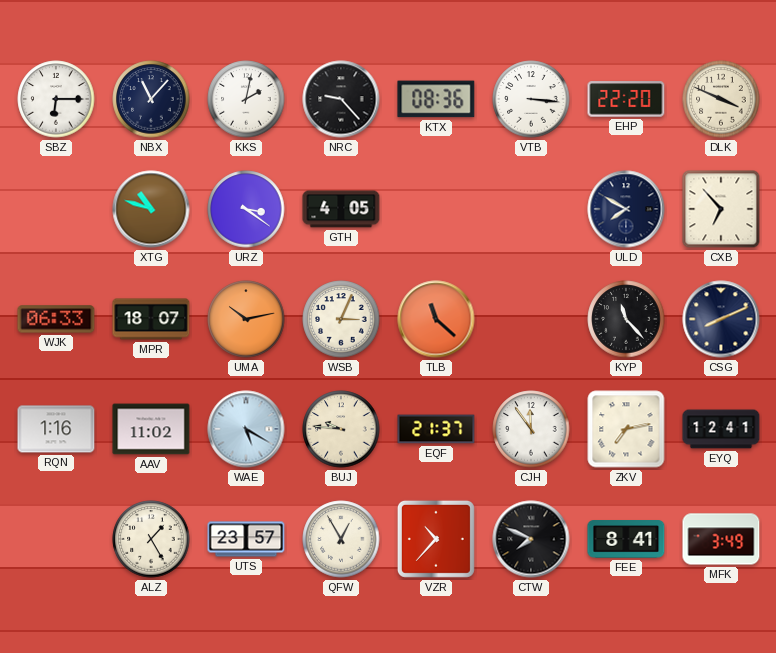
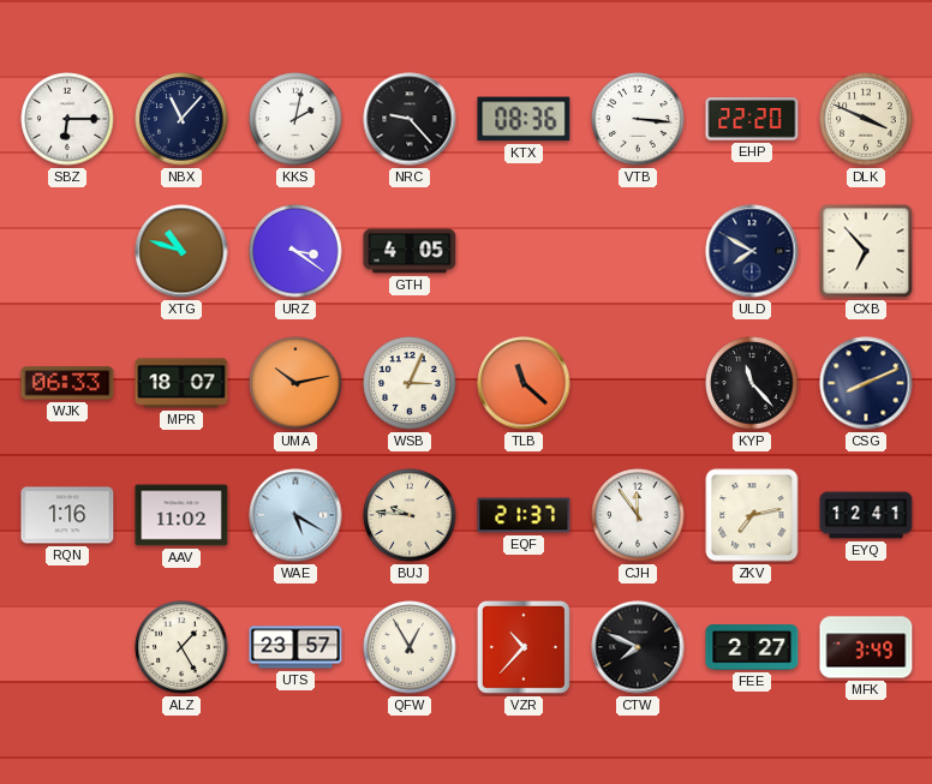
FEE: 8:41 -> 2:27 (752, 647)
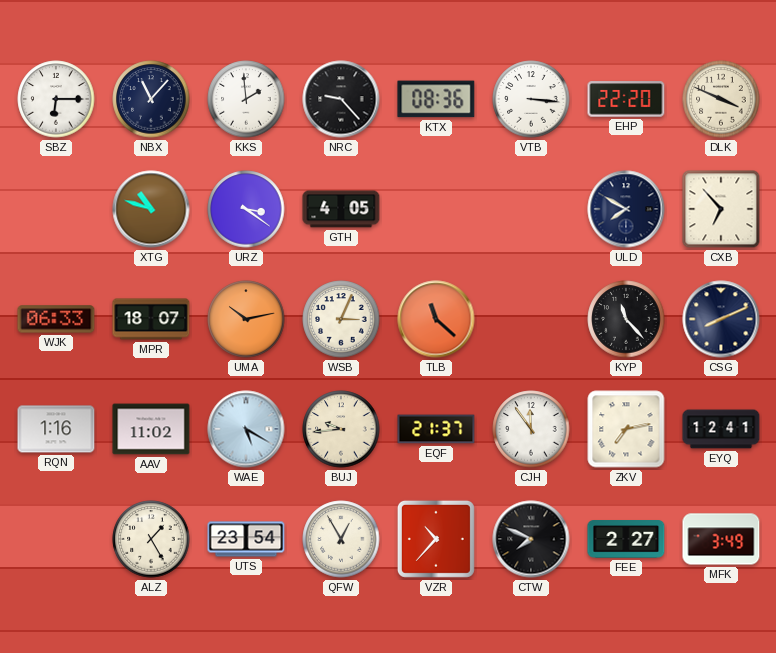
KKS: 2:02 -> 1:59 (246, 99)
BUJ: 9:46 -> 9:44 (341, 429)
UTS: 23:57 -> 23:54 (246, 539)
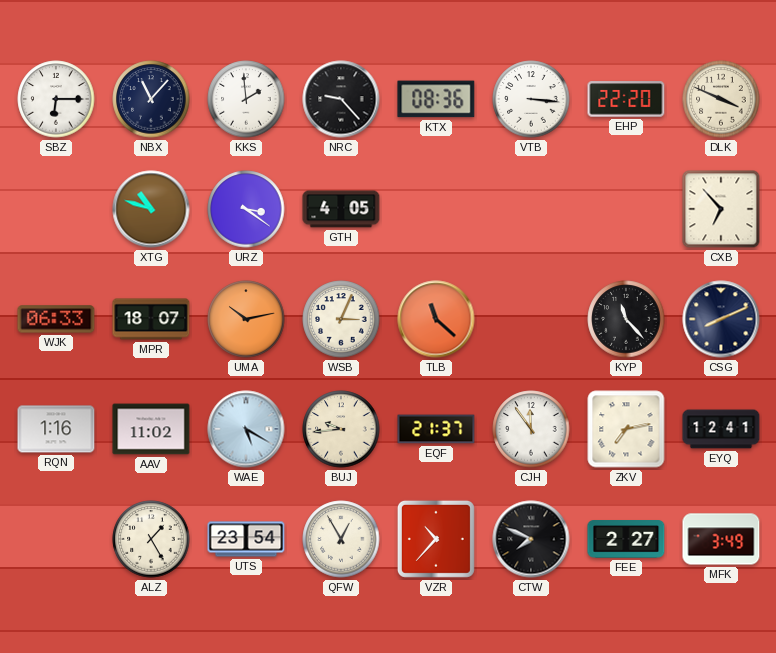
ULD: 7:50 -> none (626, 209)
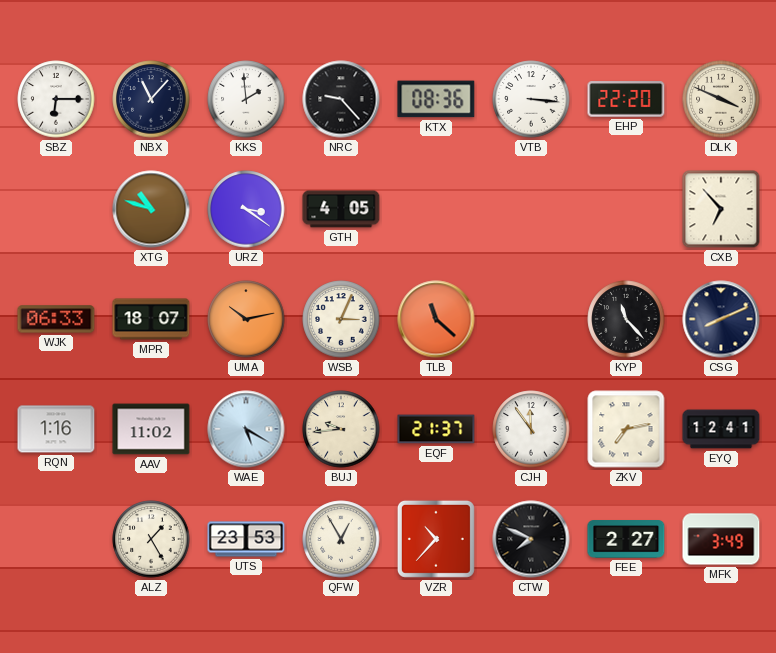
UTS: 23:54 -> 23:53 (246, 539)
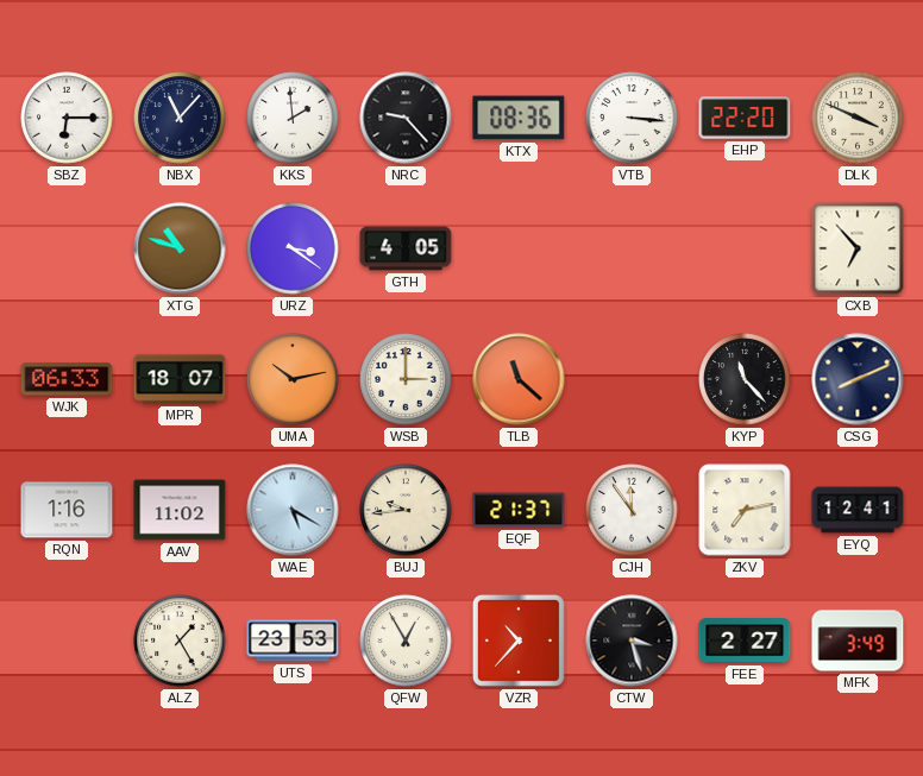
WSB: 3:04 -> 3:00 (406, 379)
CTW: 7:49 -> 3:27 (632, 641)
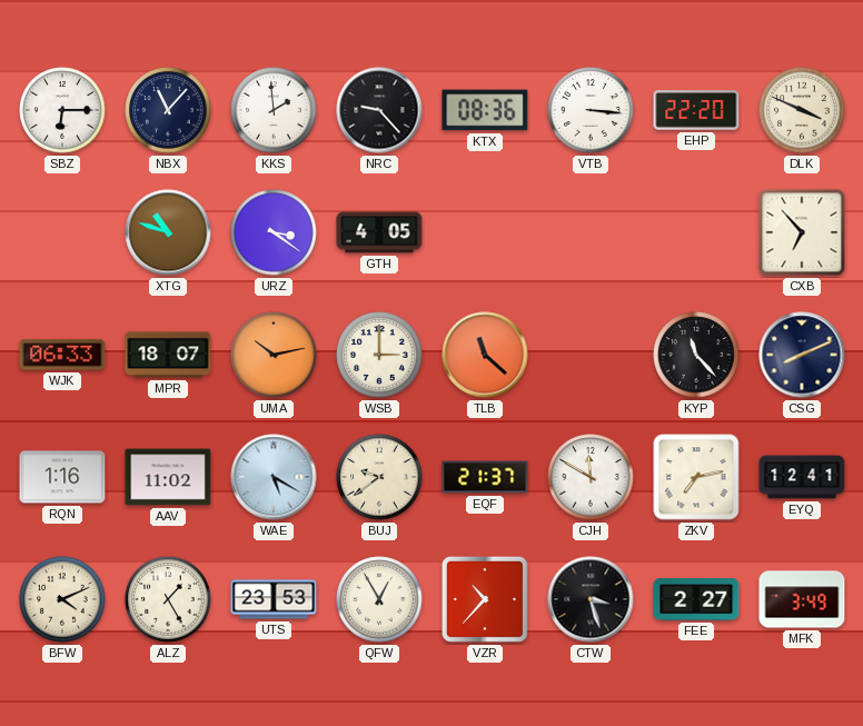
BUJ: 9:44 -> 9:39 (379, 477)
CJH: 11:54 -> 11:50 (591, 477)
BFW: none -> 4:11 (62, 599)
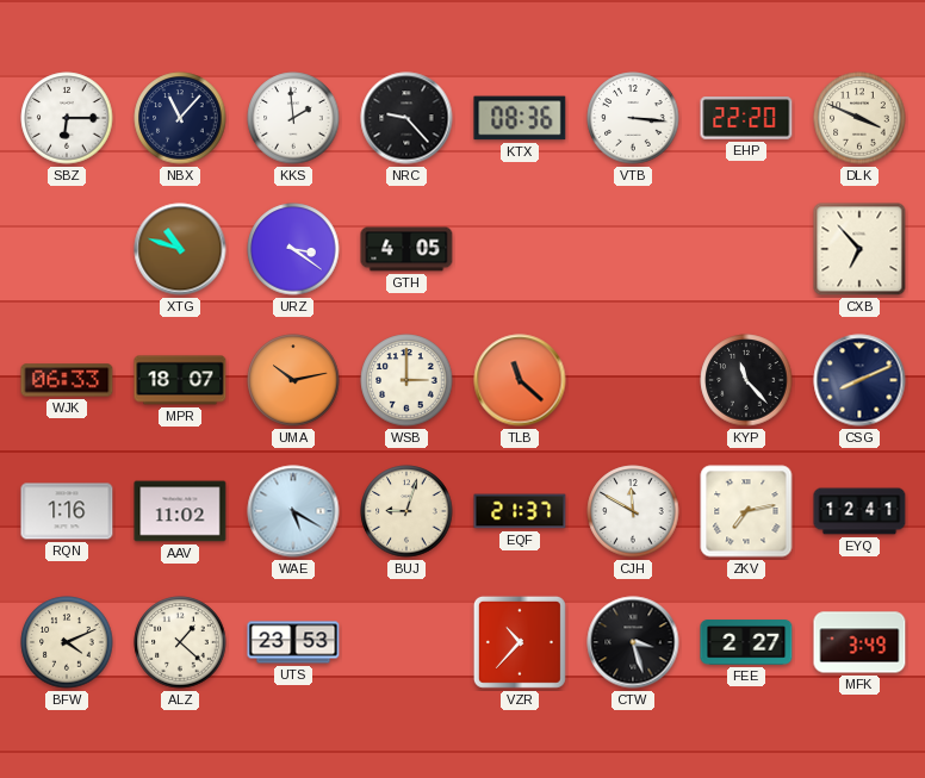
BUJ: 9:39 -> 9:03 (406, 511)
ALZ: 1:25 -> 1:22 (180, 642)
QFW: 12:55 -> none (379, 599)
